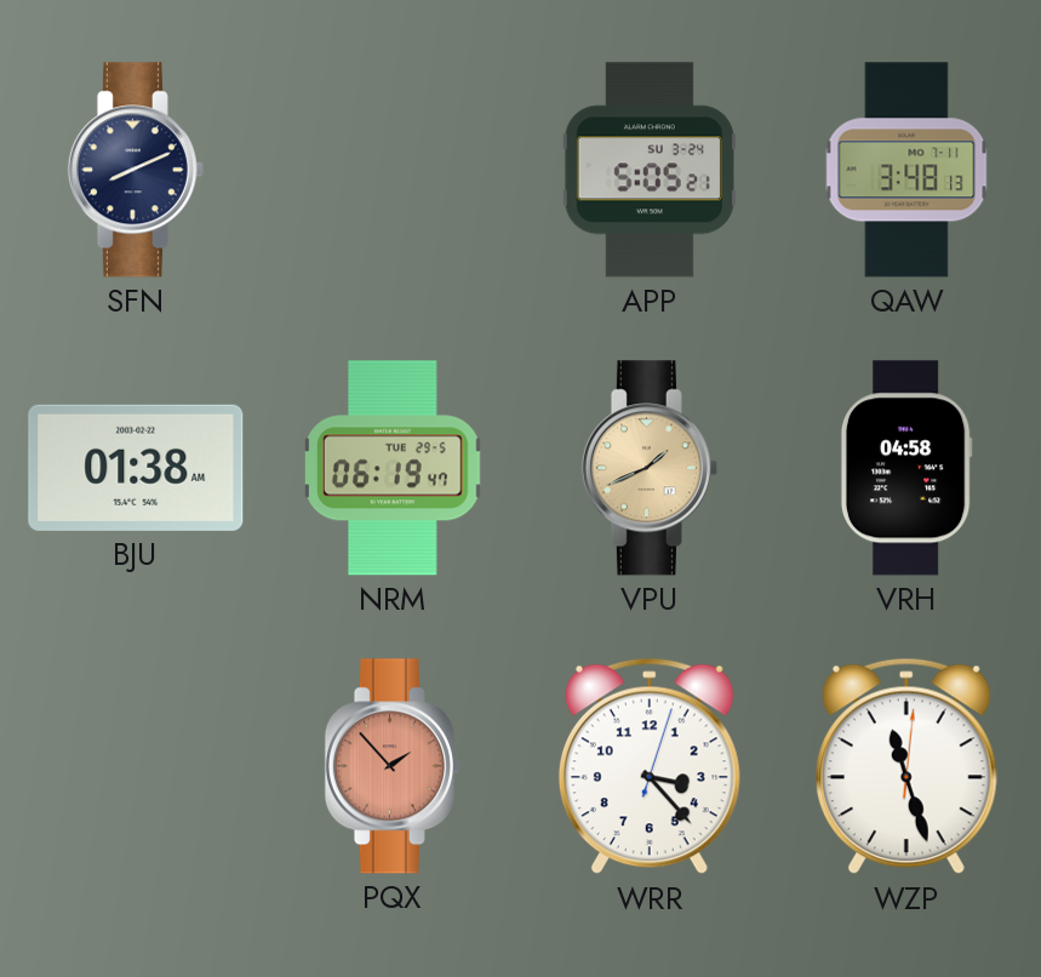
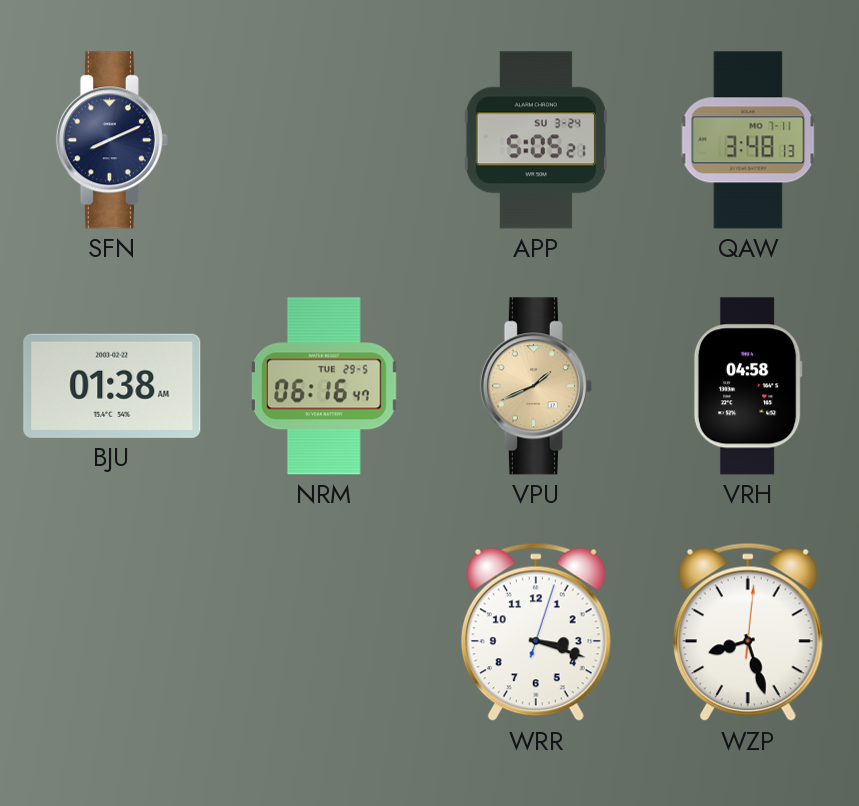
NRM: 06:19 -> 06:16 (324, 386)
PQX: 1:53 -> none (393, 766)
WRR: 3:23 -> 3:18 (536, 632)
WZP: 11:27 -> 8:27 (748, 632)
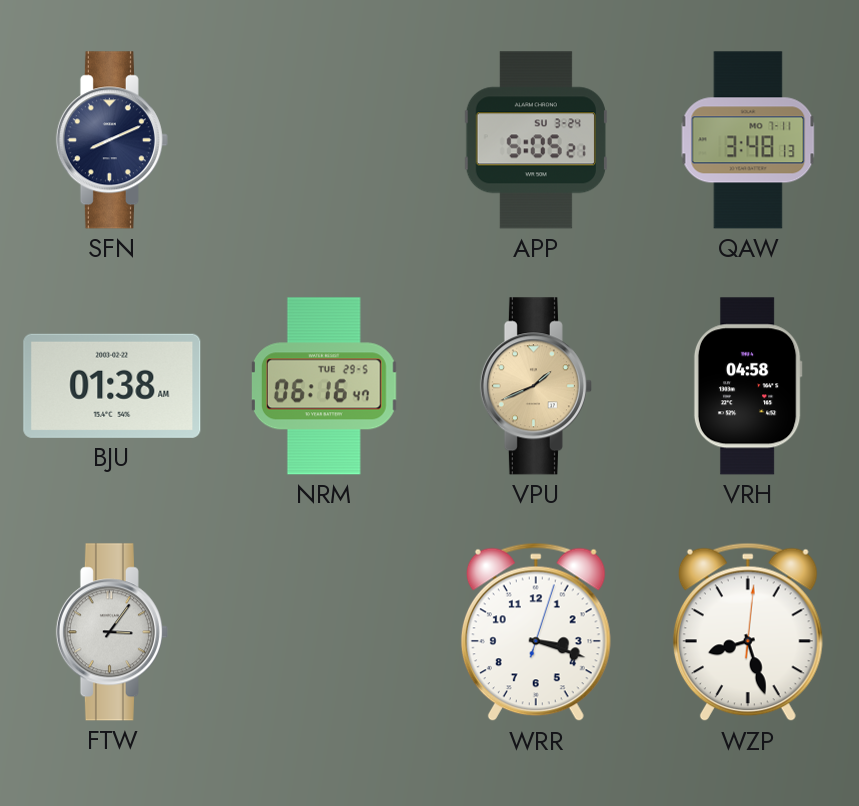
FTW: none -> 3:06 (112, 632)
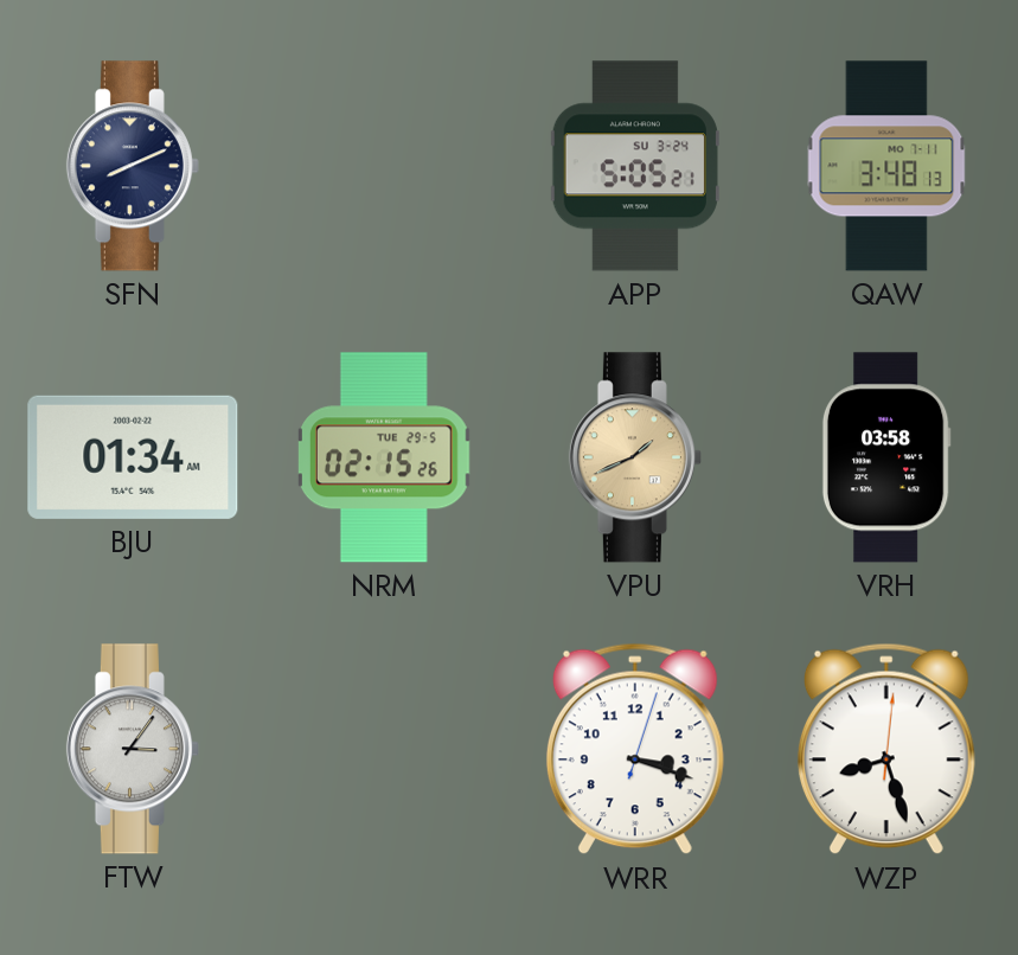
BJU: 01:38 -> 01:34 (133, 457)
NRM: 06:16 -> 02:15 (384, 457)
VRH: 04:58 -> 03:58 (886, 457)
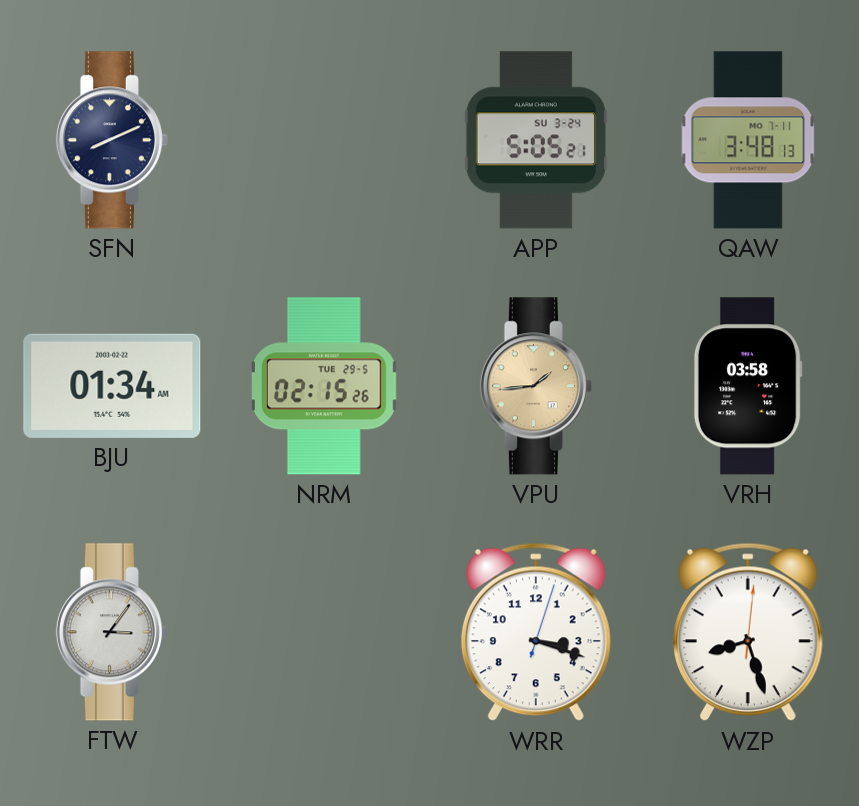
VPU: 1:41 -> 1:44 (536, 386)
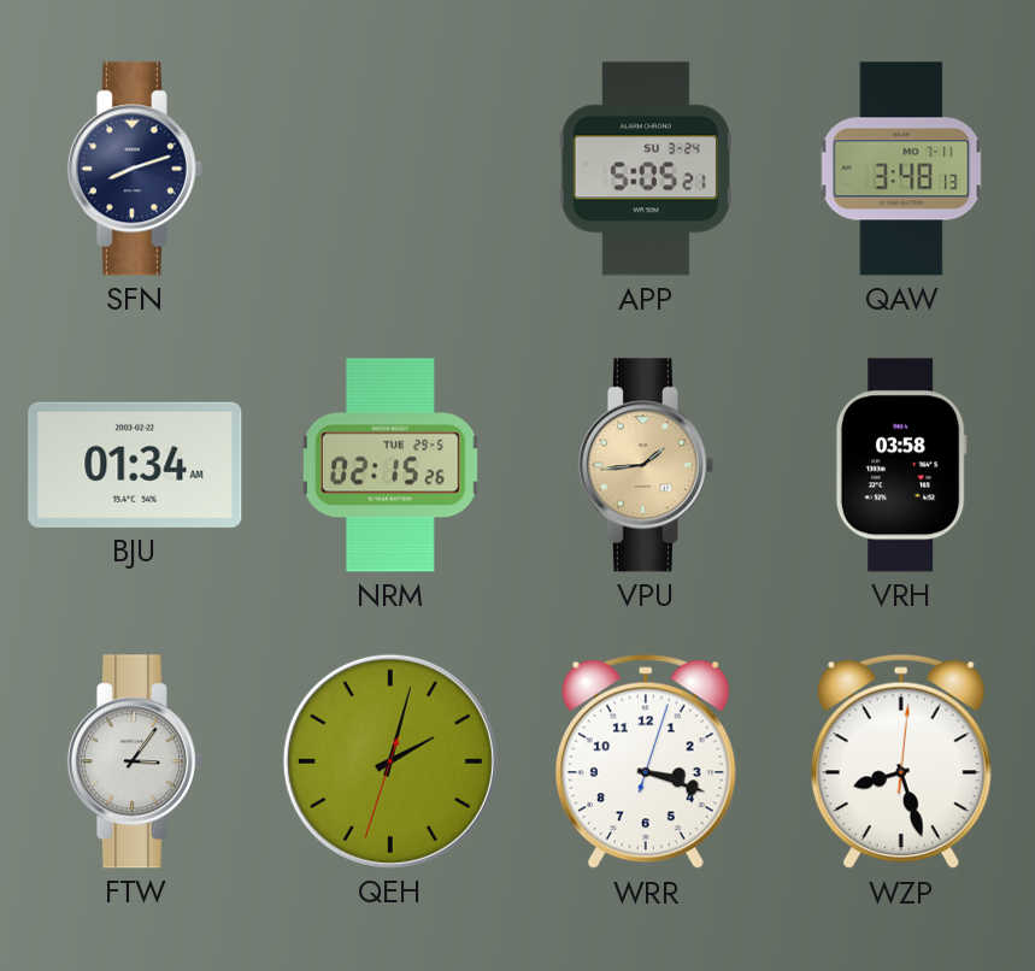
SFN: 8:11 -> 8:12 (135, 169)
QEH: none -> 2:02 (390, 761)
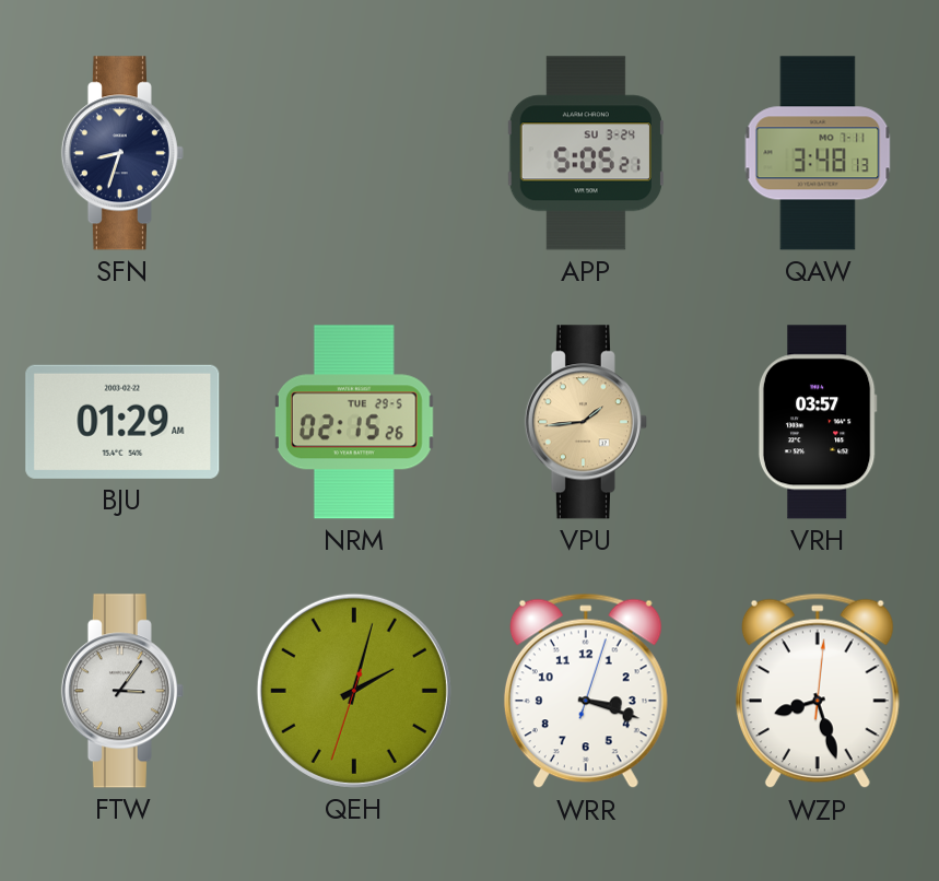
SFN: 8:12 -> 8:33 (122, 153)
BJU: 01:34 -> 01:29 (122, 422)
VRH: 03:58 -> 03:57 (818, 422)
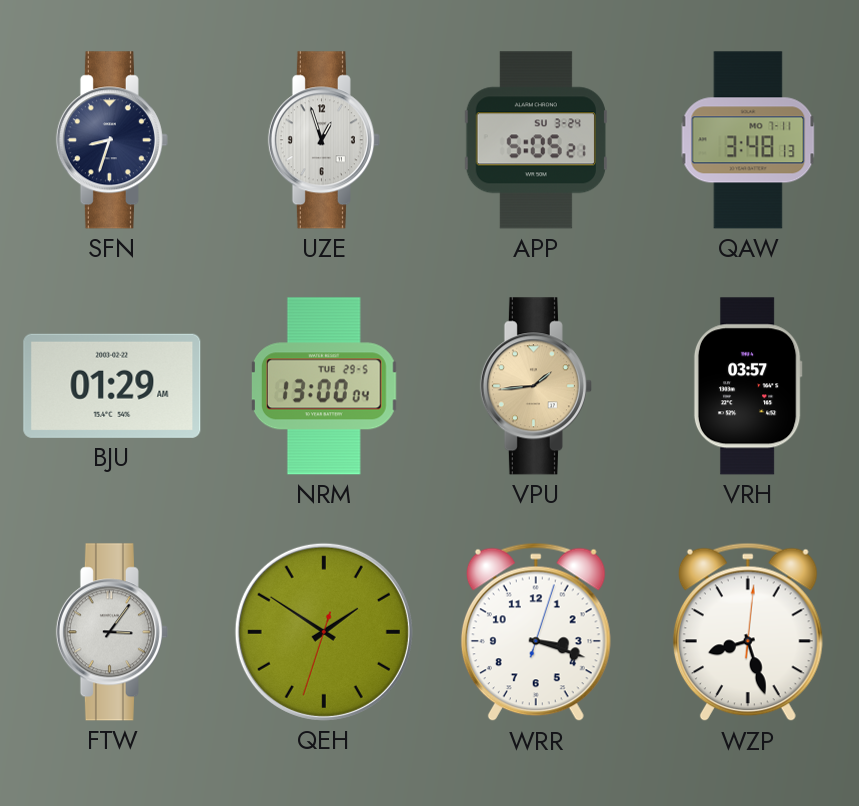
UZE: none -> 12:57 (324, 140)
NRM: 02:15 -> 13:00 (324, 386)
QEH: 2:02 -> 1:50 (324, 632)
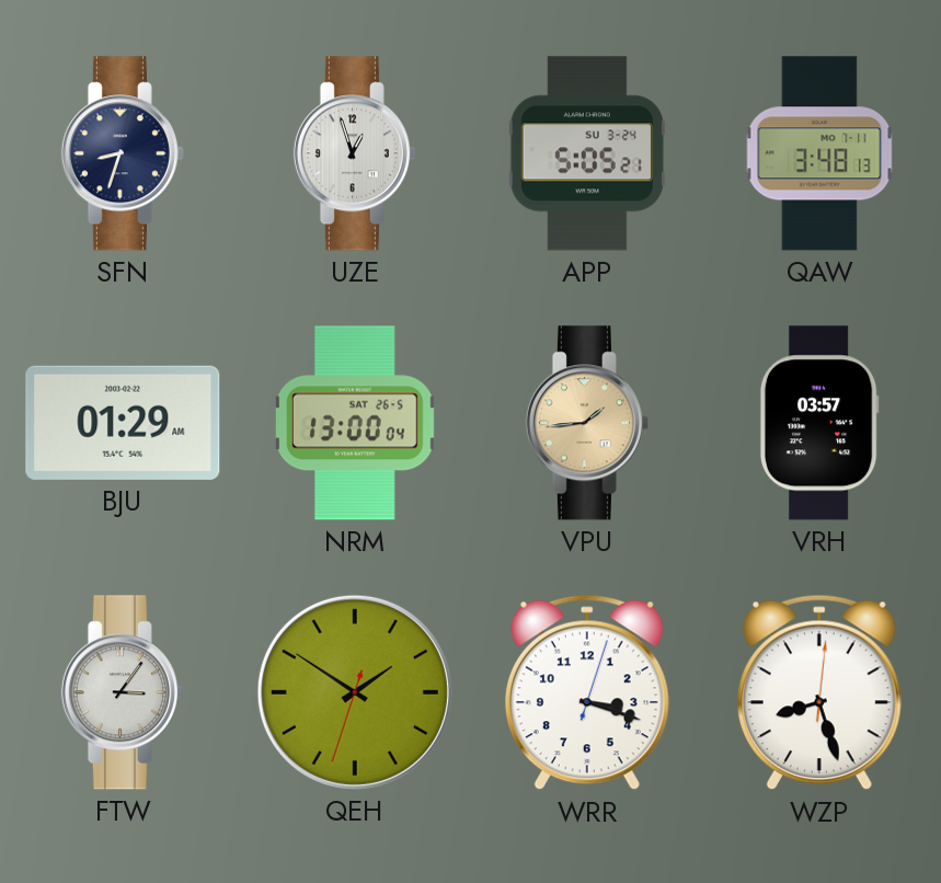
NRM date: TUE 29-5 -> SAT 26-5 (355, 423)
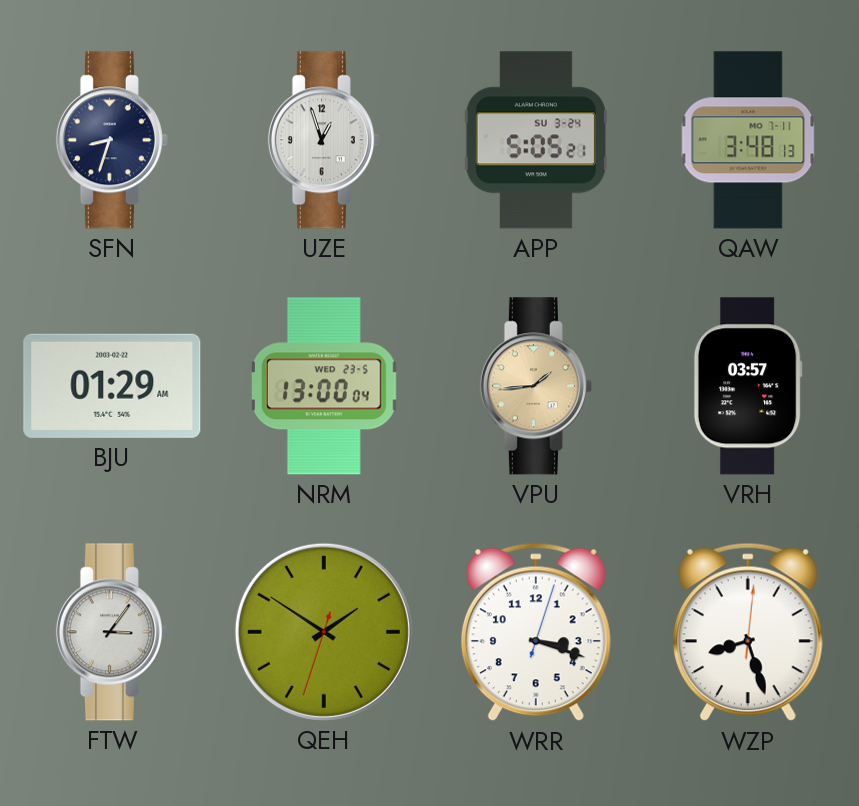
NRM date: SAT 26-5 -> WED 23-5 (324, 386)
